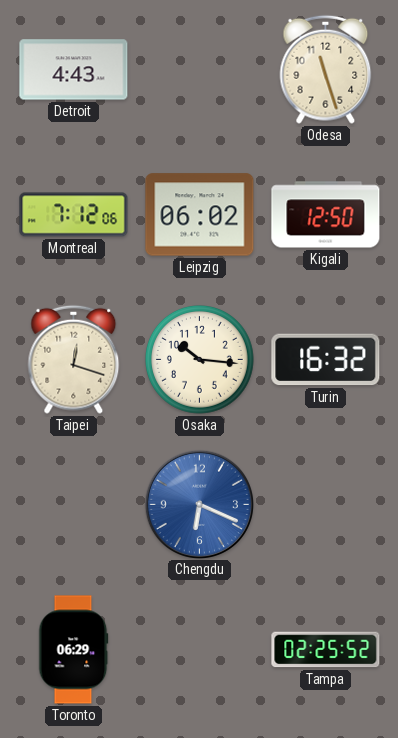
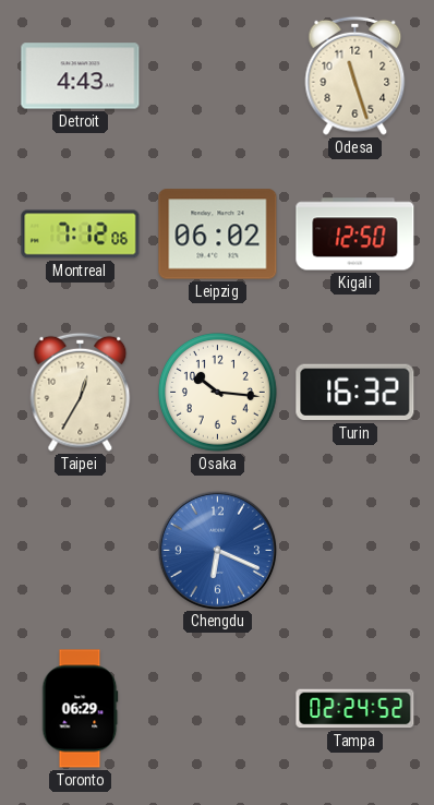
Taipei: 12:18 -> 12:35 (81, 392)
Tampa: 02:25 -> 02:24 (355, 709)
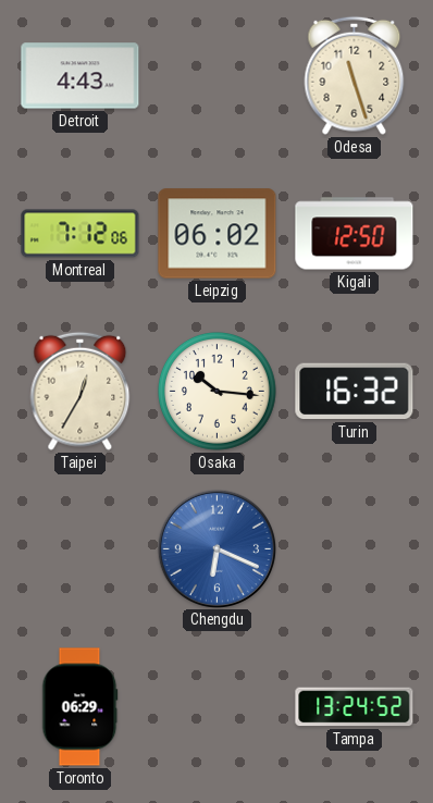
Tampa: 02:24 -> 13:24 (355, 707)
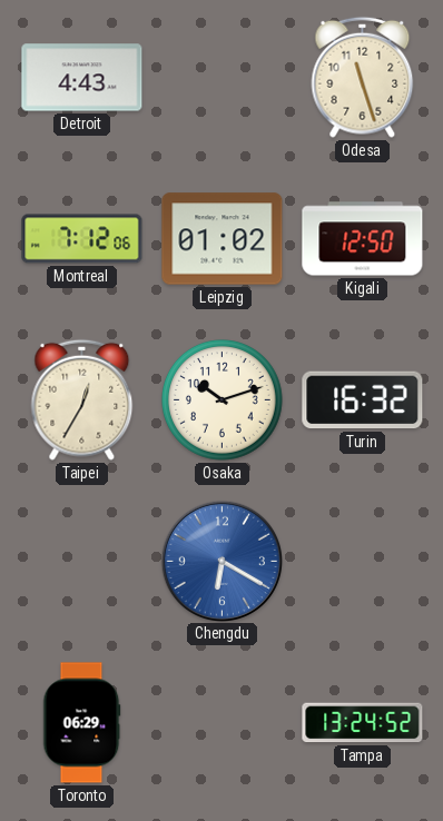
Leipzig: 06:02 -> 01:02 (223, 239)
Osaka: 10:16 -> 10:12 (223, 400)
Chengdu: 6:19 -> 6:20 (221, 561)
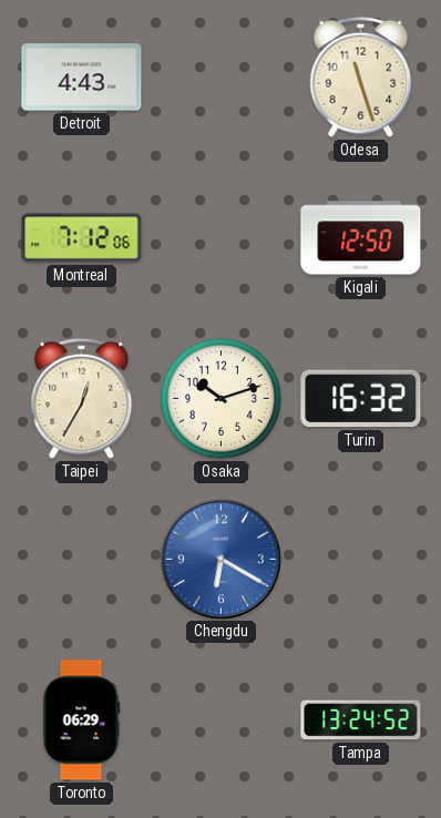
Leipzig: 01:02 -> none (223, 239)
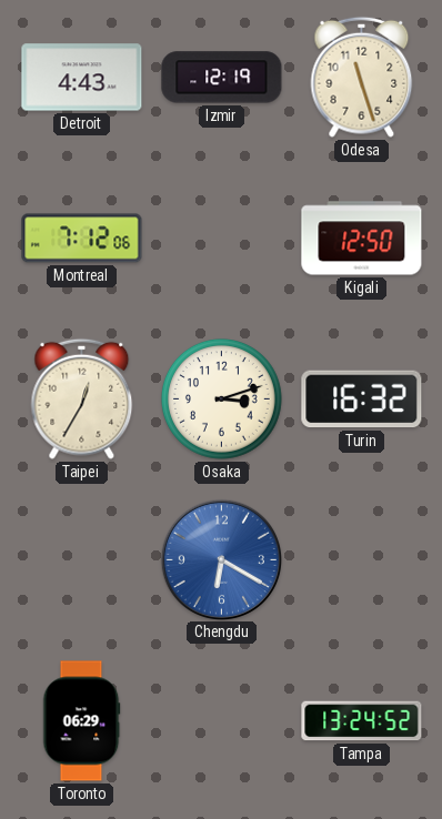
Izmir: none -> 12:19 (222, 78)
Osaka: 10:12 -> 3:12 (222, 400)
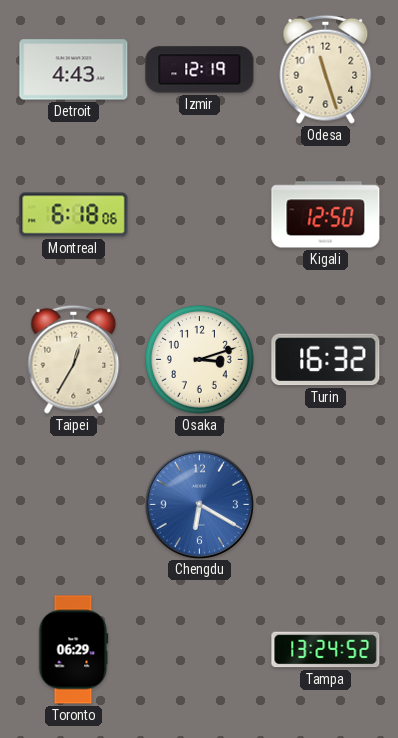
Montreal: 7:12 -> 6:18 (74, 215)
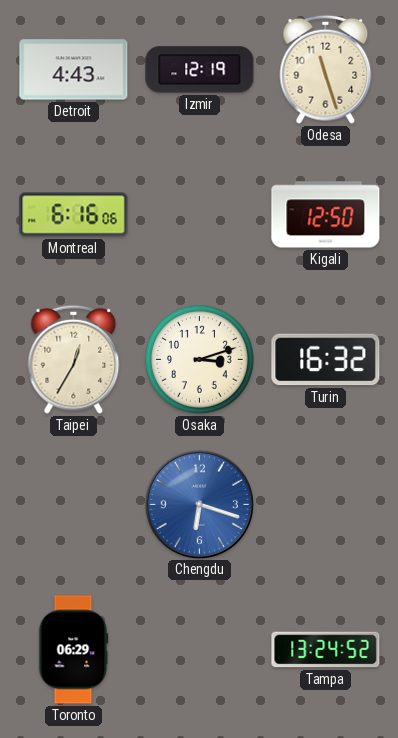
Montreal: 6:18 -> 6:16 (74, 215)
Chengdu: 6:20 -> 6:18 (199, 504)
